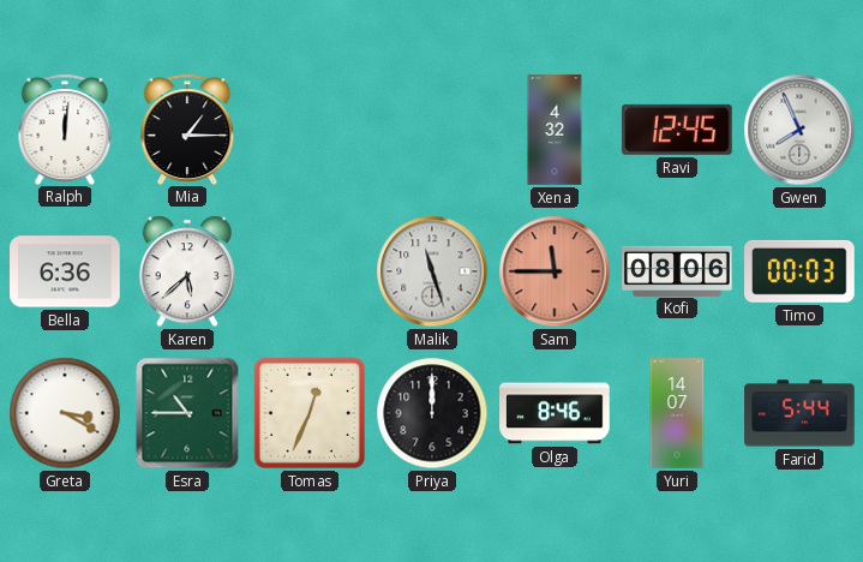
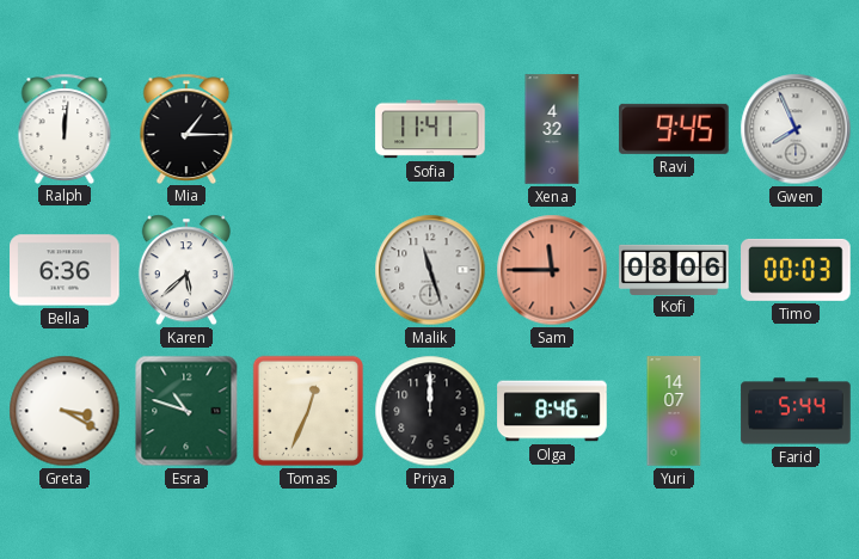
Sofia: none -> 11:41 (430, 129)
Ravi: 12:45 -> 9:45 (674, 129)
Esra: 10:45 -> 10:48 (186, 411)
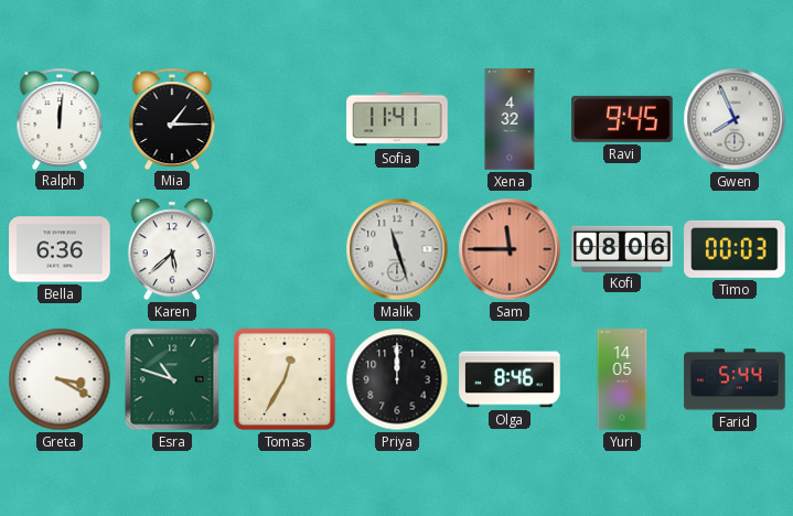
Tomas: 12:34 -> 12:35 (285, 379)
Yuri: 14:07 -> 14:05 (622, 379)
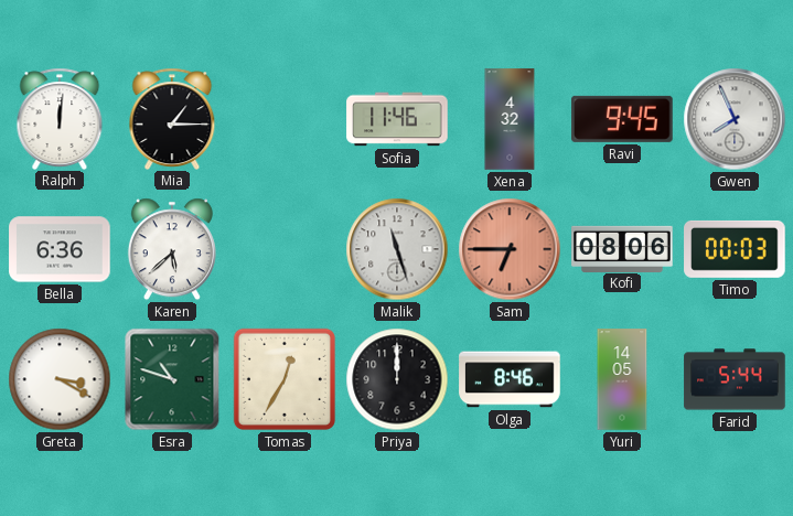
Sofia: 11:41 -> 11:46 (397, 119)
Sam: 11:45 -> 6:45 (510, 249)
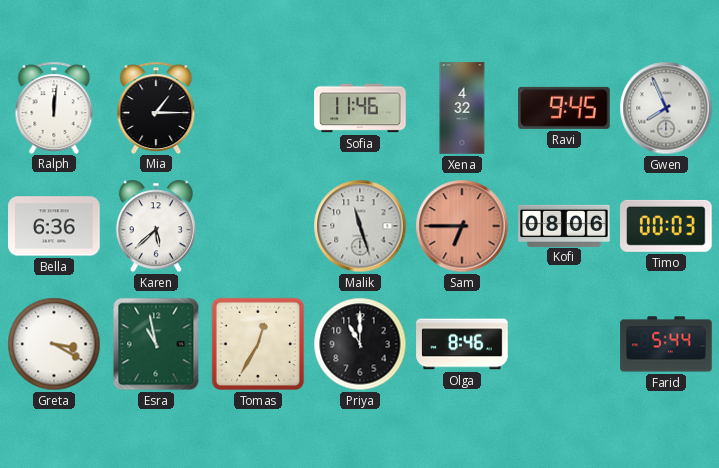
Esra: 10:48 -> 10:58 (156, 344)
Priya: 12:00 -> 11:00 (360, 344)
Yuri: 14:05 -> none (622, 379)
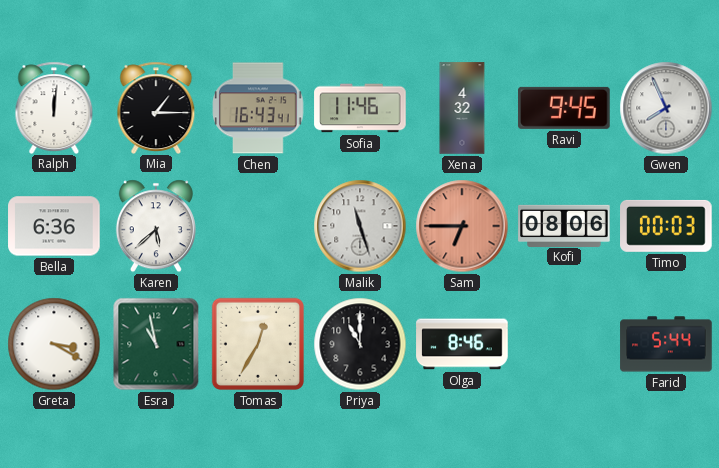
Chen: none -> 16:43 (258, 108)
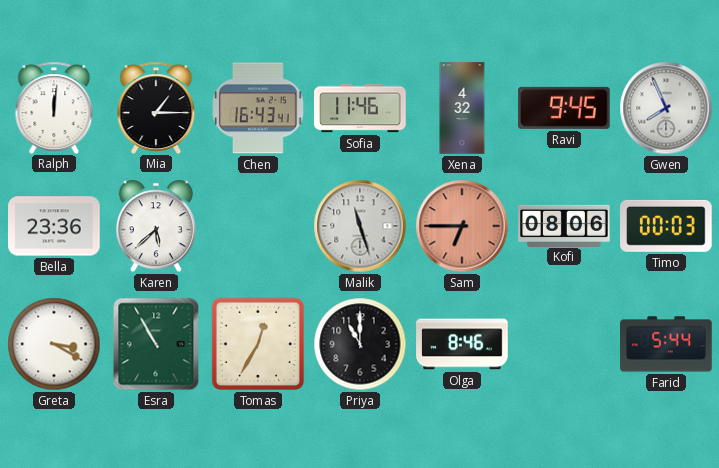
Bella: 6:36 -> 23:36 (54, 226)
Esra: 10:58 -> 10:55 (156, 344)
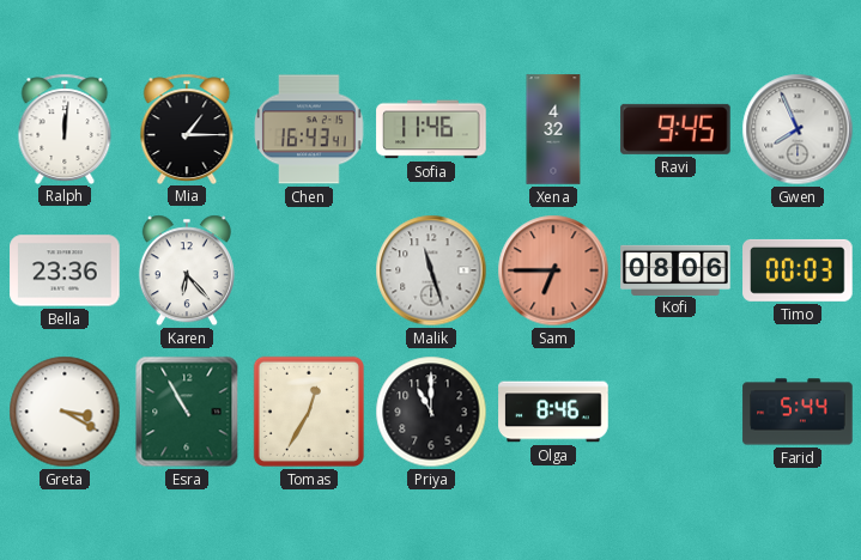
Karen: 5:38 -> 6:23 (187, 270)
